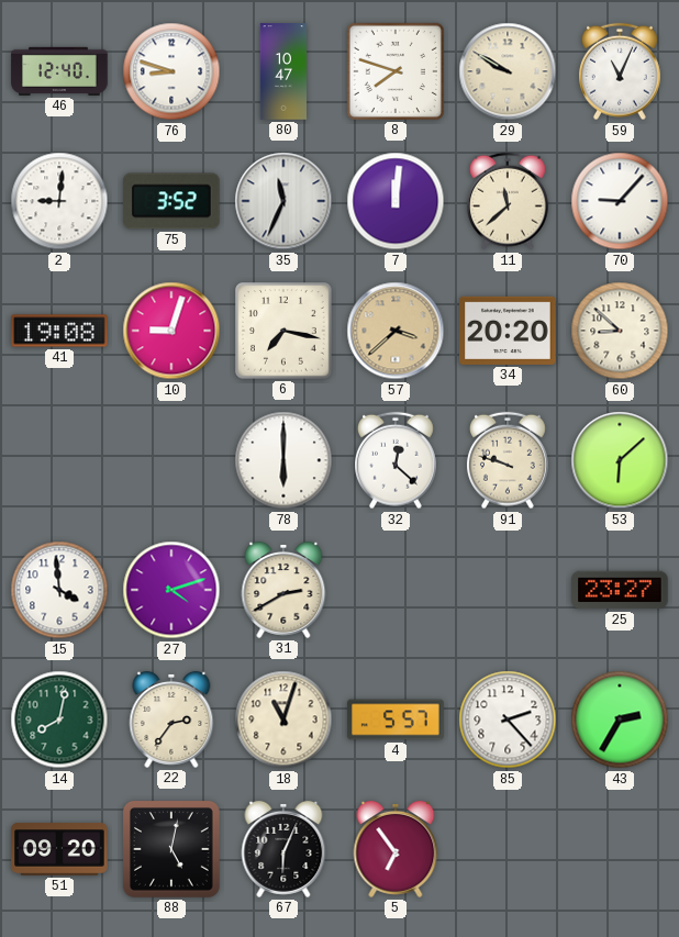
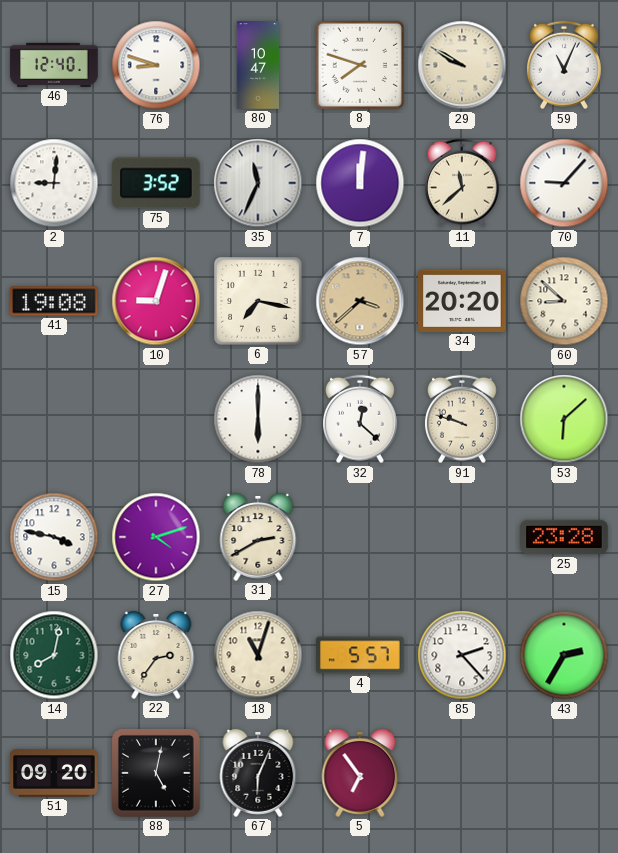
15: 3:59 -> 3:47 (54, 537)
25: 23:27 -> 23:28 (564, 537)
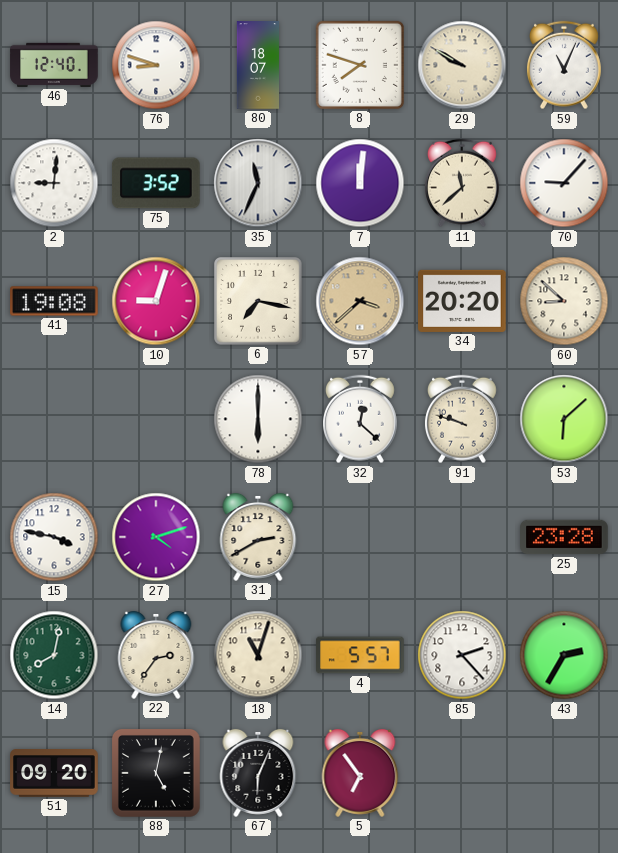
80: 10:47 -> 18:07 (258, 65)
